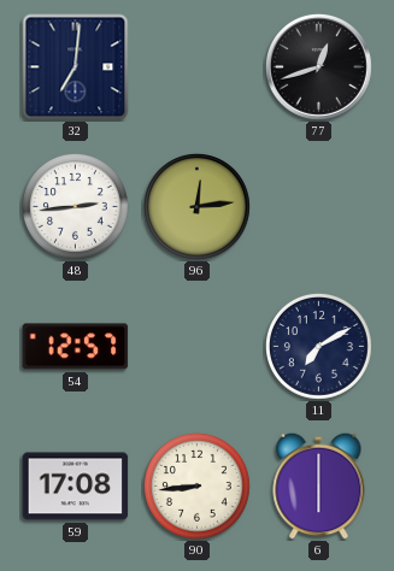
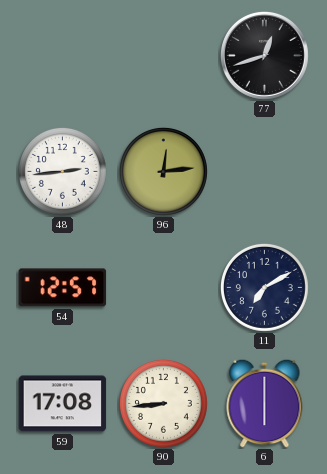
32: 7:01 -> none (76, 67)
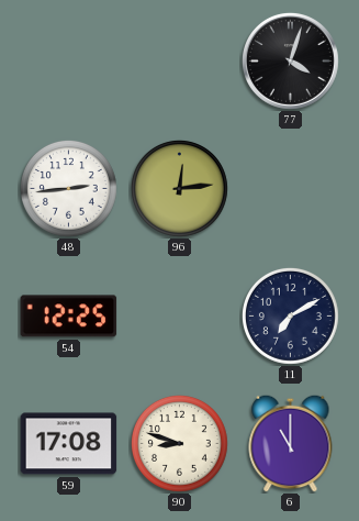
77: 12:42 -> 4:03 (290, 60)
54: 12:57 -> 12:25 (69, 317)
90: 8:44 -> 8:48 (179, 443)
6: 6:00 -> 11:00 (291, 443)
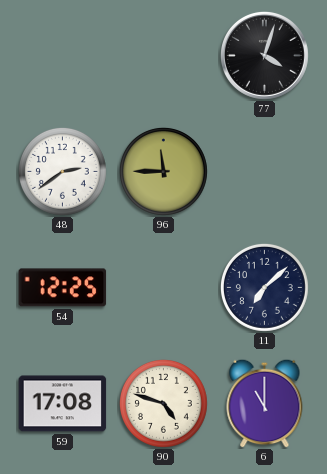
48: 2:44 -> 2:39 (62, 171)
96: 12:14 -> 11:45 (163, 171)
11: 7:10 -> 7:08 (264, 287)
90: 8:48 -> 4:48 (163, 403)
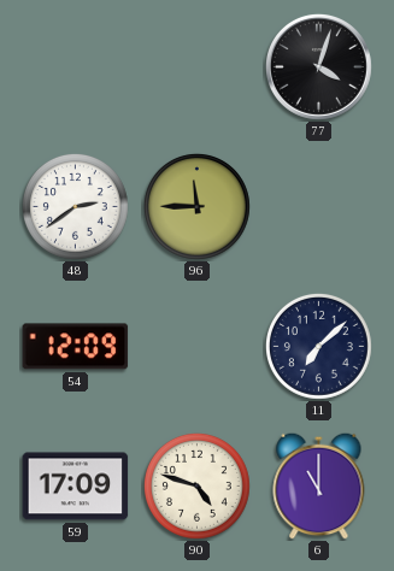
54: 12:25 -> 12:09 (76, 347)
59: 17:08 -> 17:09 (76, 487)
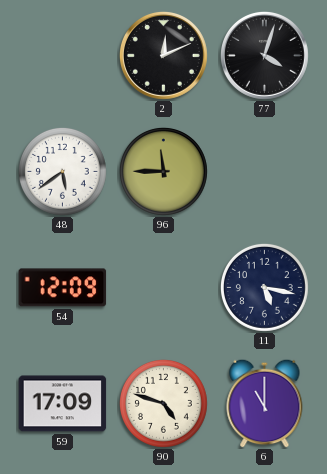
2: none -> 12:11 (163, 55)
48: 2:39 -> 5:39 (62, 171)
11: 7:08 -> 5:17 (264, 287)
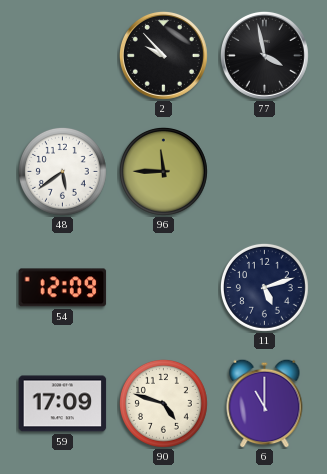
2: 12:11 -> 9:53 (163, 55)
77: 4:03 -> 3:58 (264, 55)
11: 5:17 -> 5:12 (264, 287)
